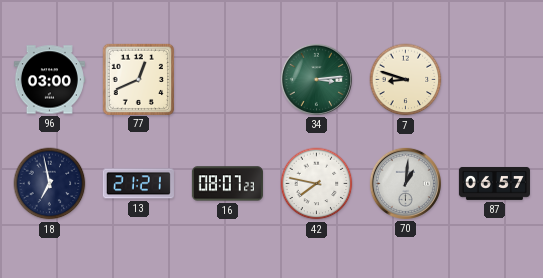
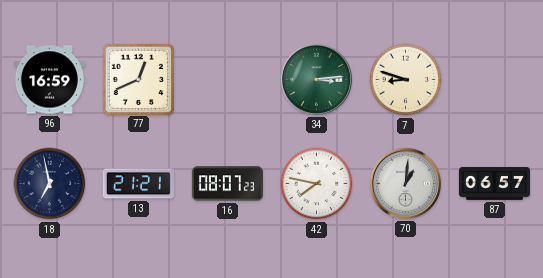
96: 03:00 -> 16:59 (49, 80)
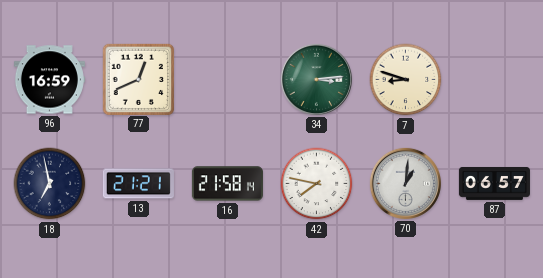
16: 08:07 -> 21:58 (227, 184)
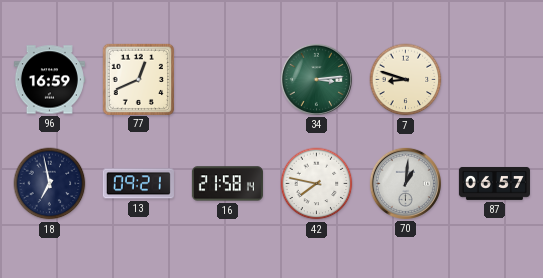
13: 21:21 -> 09:21 (138, 184)
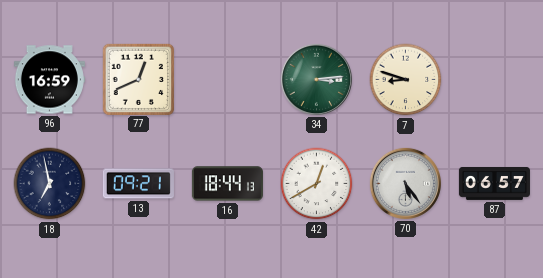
16: 21:58 -> 18:44 (227, 184)
42: 7:47 -> 12:40 (317, 184)
70: 1:01 -> 5:24 (405, 183)
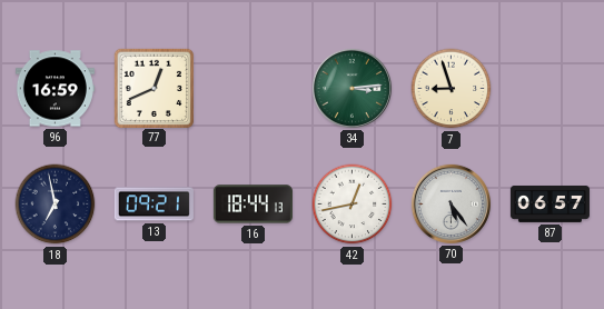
7: 8:48 -> 8:57 (452, 89)
42: 12:40 -> 12:43 (353, 205)
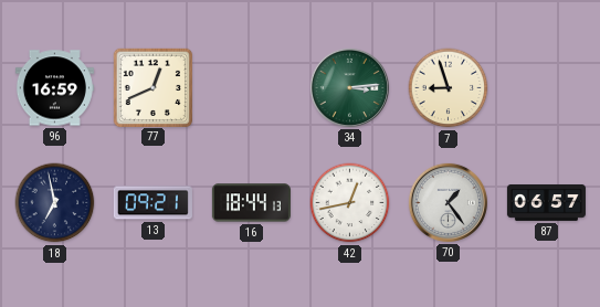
70: 5:24 -> 1:24 (448, 202)
